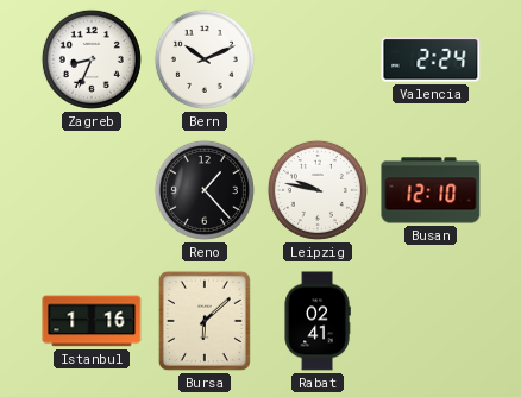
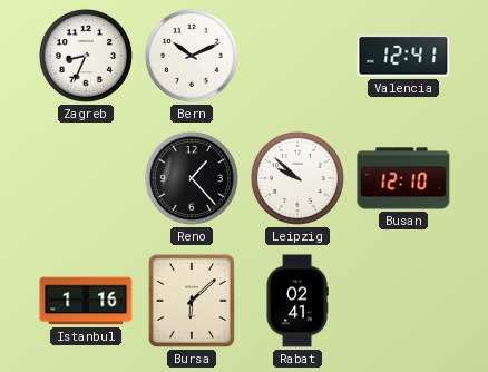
Valencia: 2:24 -> 12:41 (403, 56)
Leipzig: 9:47 -> 9:52 (297, 178)
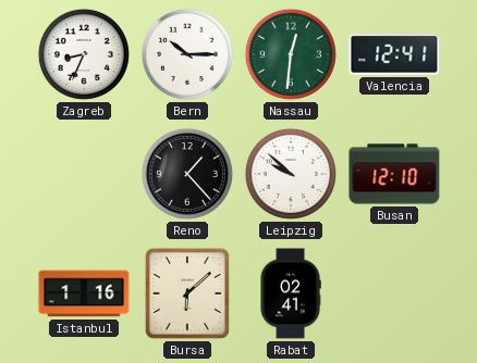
Bern: 10:11 -> 10:15 (187, 54)
Nassau: none -> 12:31 (291, 54)
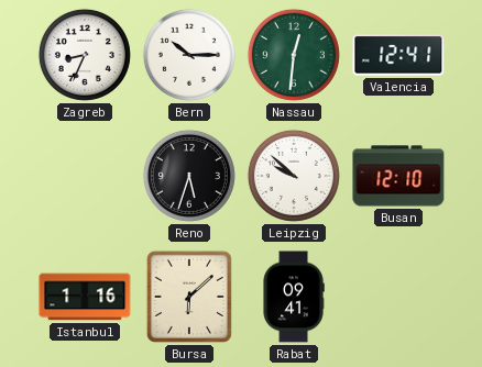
Reno: 1:23 -> 5:33 (189, 176)
Rabat: 02:41 -> 09:41 (294, 297)
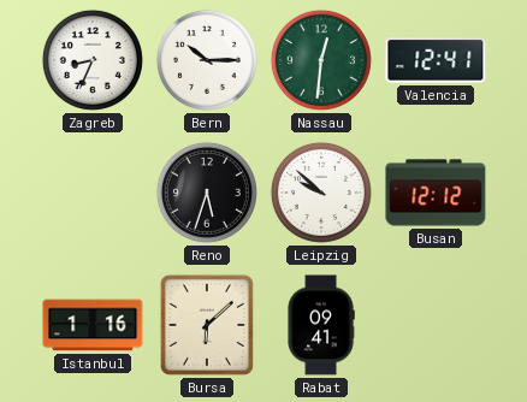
Busan: 12:10 -> 12:12 (436, 193)
